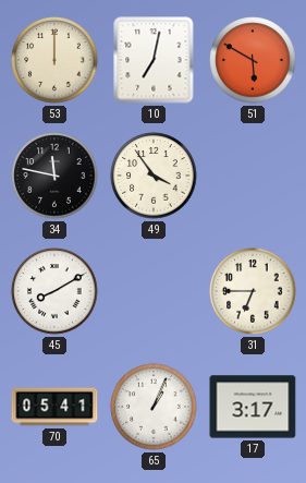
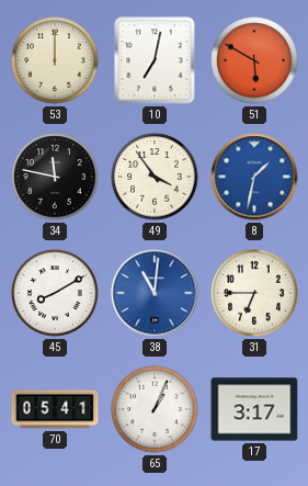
8: none -> 1:32 (254, 177)
38: none -> 11:01 (155, 293)
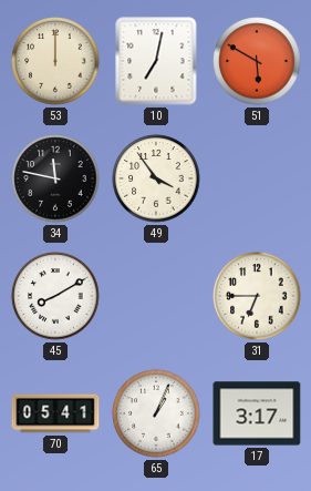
8: 1:32 -> none (254, 177)
38: 11:01 -> none (155, 293)
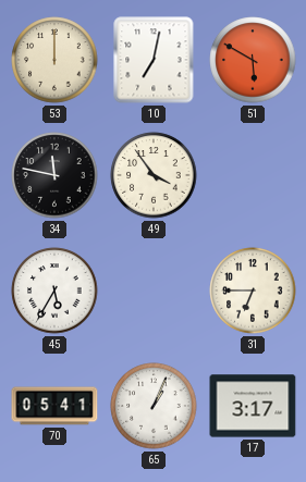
45: 8:10 -> 5:35 (54, 291)
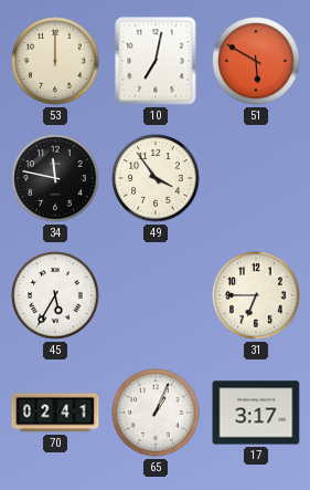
70: 05:41 -> 02:41 (55, 413)
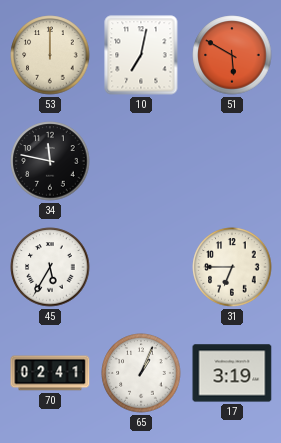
49: 3:54 -> none (156, 178)
17: 3:17 -> 3:19 (232, 373)
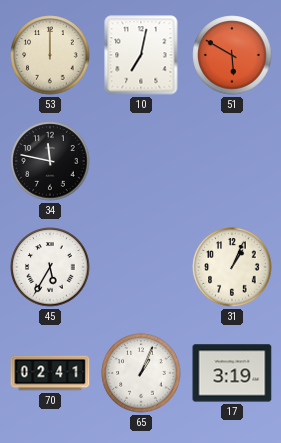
31: 6:45 -> 1:04 (232, 267)
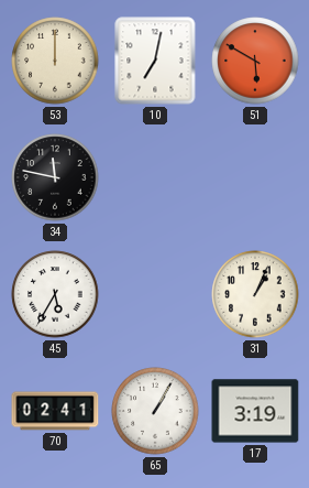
65: 1:04 -> 1:05 (155, 411)
